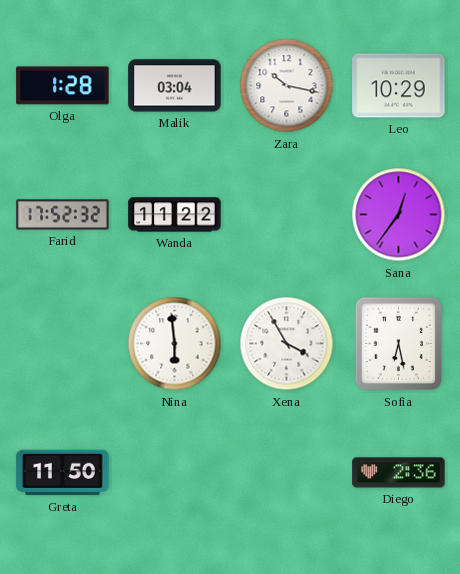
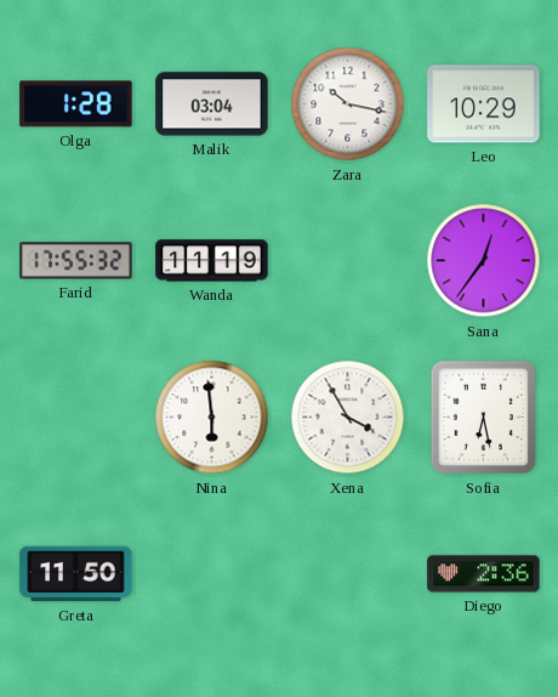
Farid: 17:52 -> 17:55 (76, 261)
Wanda: 11:22 -> 11:19 (212, 261)
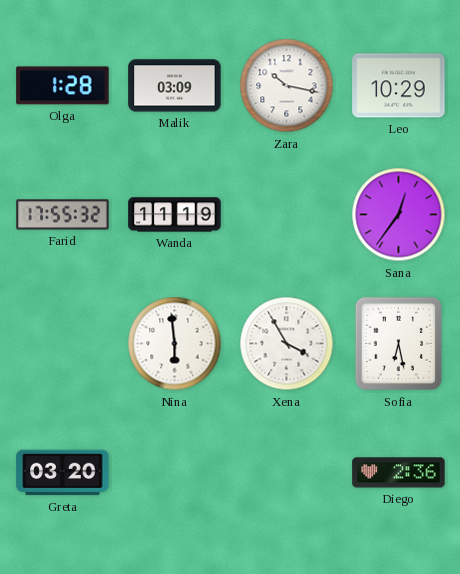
Malik: 03:04 -> 03:09 (175, 86)
Greta: 11:50 -> 03:20 (63, 473)
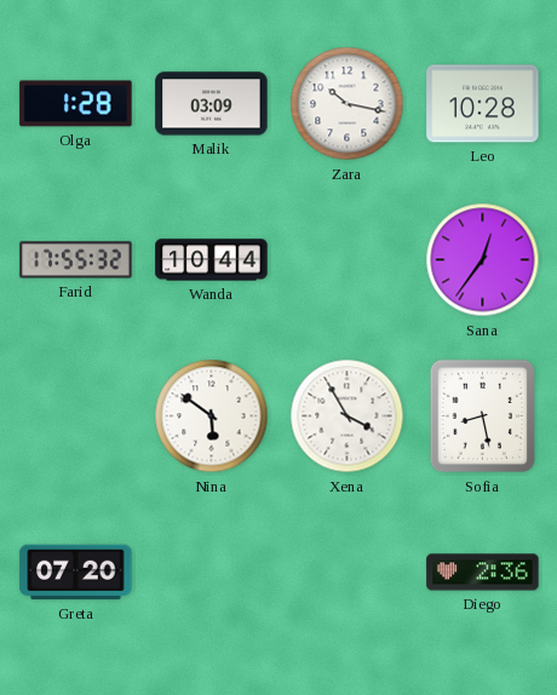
Leo: 10:29 -> 10:28 (483, 104)
Wanda: 11:19 -> 10:44 (212, 260)
Nina: 5:59 -> 5:51 (212, 417)
Sofia: 6:28 -> 8:28 (483, 417)
Greta: 03:20 -> 07:20 (76, 573)
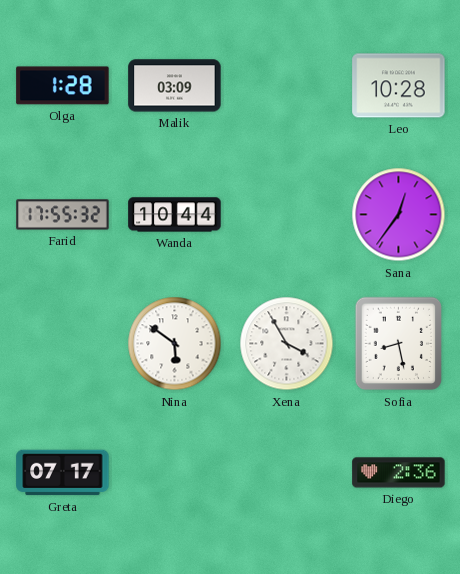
Zara: 10:17 -> none (348, 104)
Greta: 07:20 -> 07:17 (63, 473)
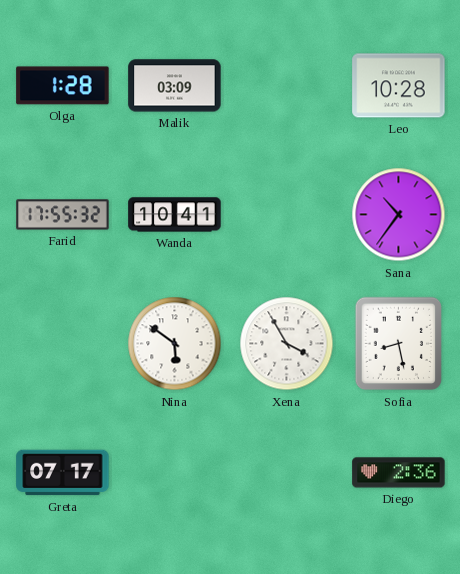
Wanda: 10:44 -> 10:41 (175, 215)
Sana: 12:36 -> 10:36 (399, 215)
